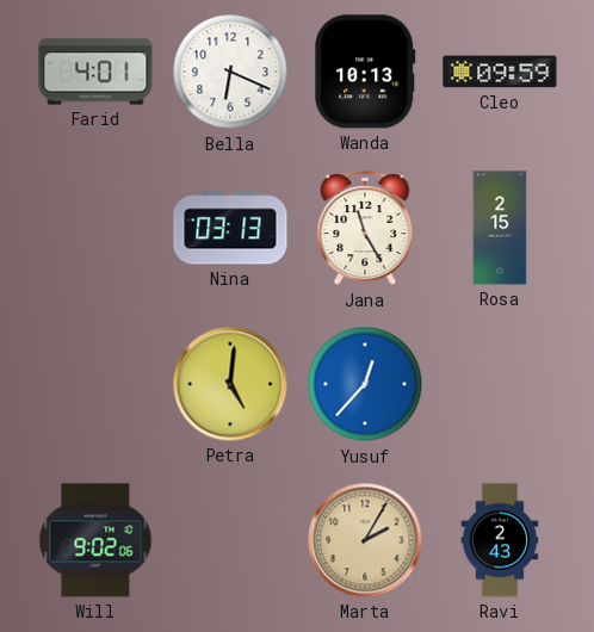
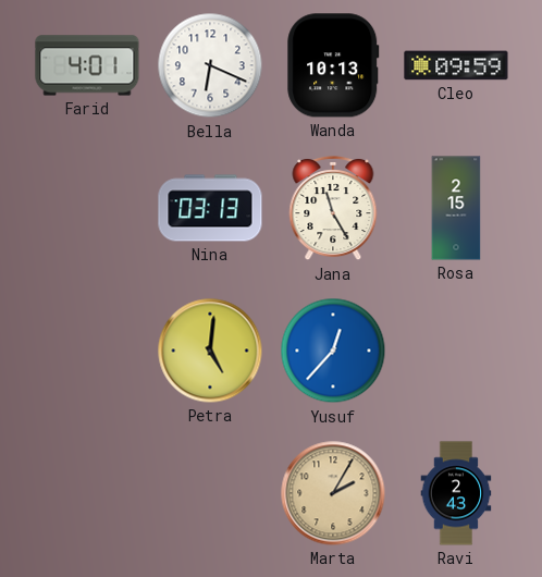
Will: 9:02 -> none (95, 540)
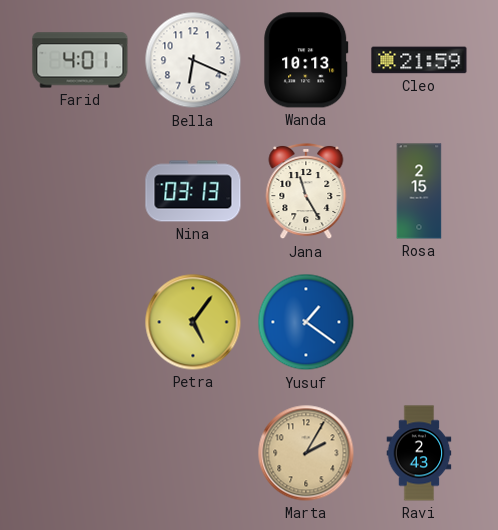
Cleo: 09:59 -> 21:59 (419, 60)
Petra: 5:01 -> 5:06 (193, 322)
Yusuf: 12:37 -> 1:21 (306, 322)
